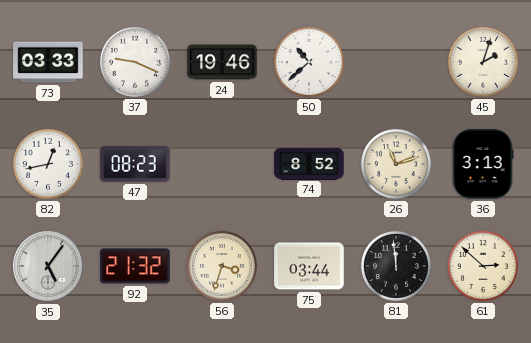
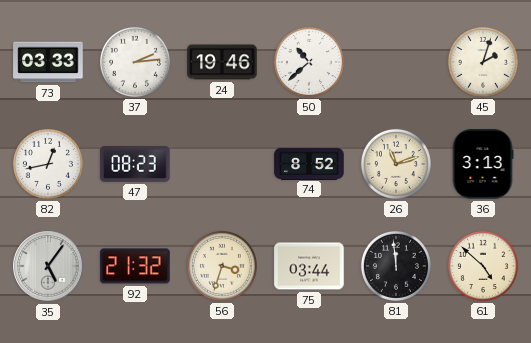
37: 9:19 -> 2:14 (135, 62)
61: 2:52 -> 4:52 (483, 266)
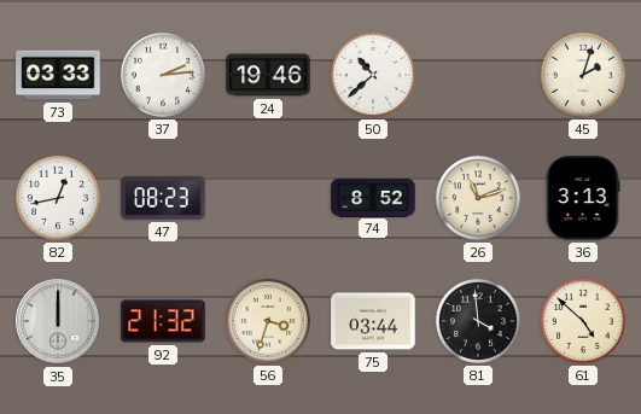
35: 5:06 -> 12:00 (58, 321)
81: 11:59 -> 3:59 (478, 321)
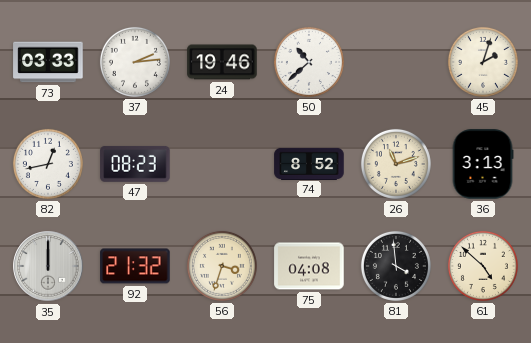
75: 03:44 -> 04:08 (309, 266)
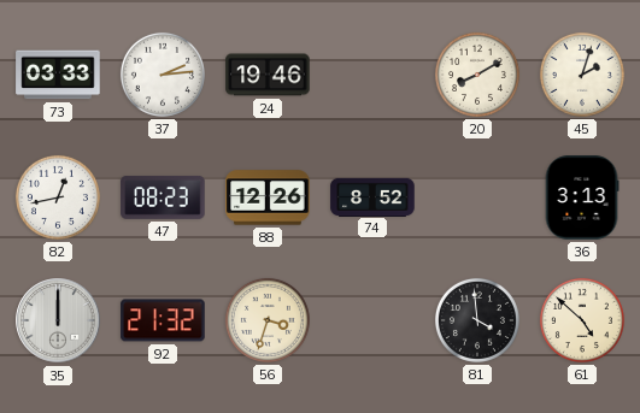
50: 10:38 -> none (309, 62)
20: none -> 8:10 (477, 75)
88: none -> 12:26 (268, 197)
26: 11:12 -> none (396, 164)
75: 04:08 -> none (309, 266)
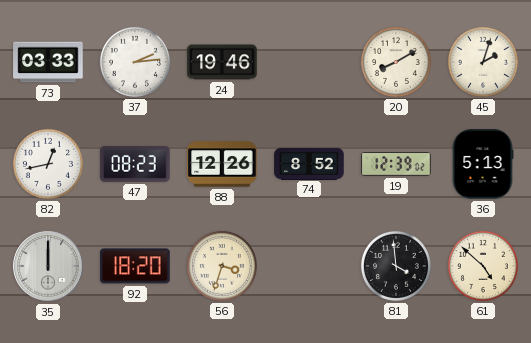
19: none -> 12:39 (396, 164)
36: 3:13 -> 5:13 (483, 164)
92: 21:32 -> 18:20 (135, 266)
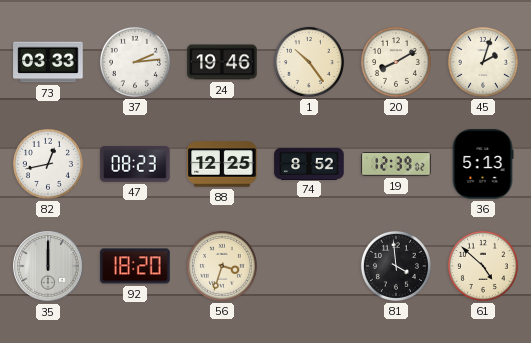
1: none -> 10:24 (309, 62)
88: 12:26 -> 12:25 (222, 164)
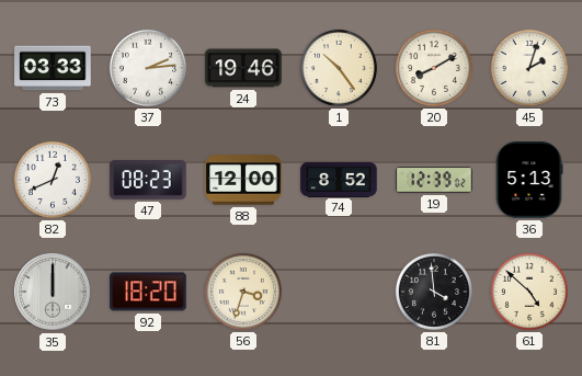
82: 12:43 -> 12:41 (53, 180)
88: 12:25 -> 12:00 (243, 180)
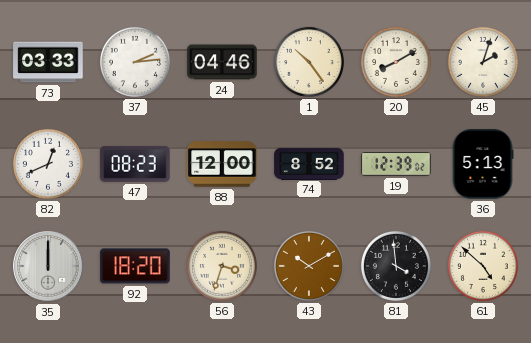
24: 19:46 -> 04:46 (222, 62)
43: none -> 10:10 (309, 266)
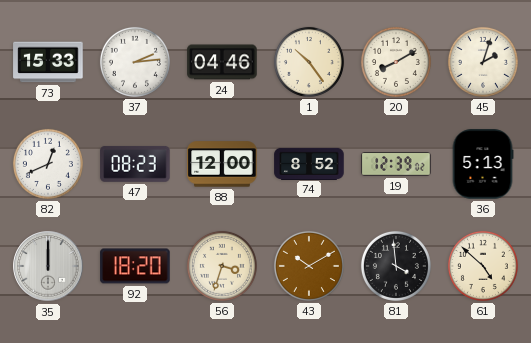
73: 03:33 -> 15:33 (48, 62)
